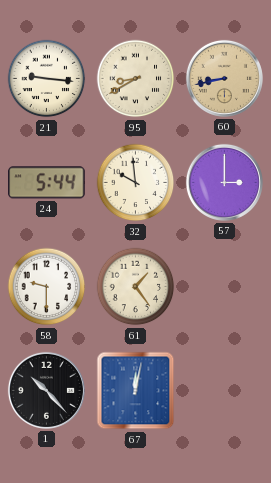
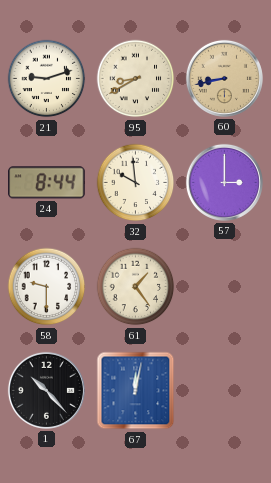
21: 9:16 -> 9:12 (47, 79)
24: 5:44 -> 8:44 (47, 183)
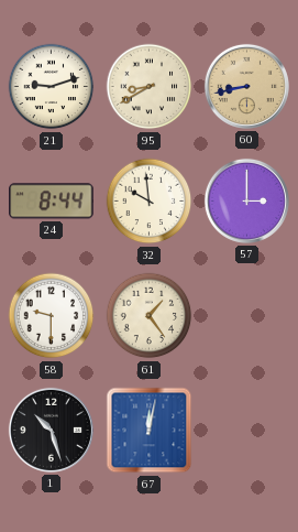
1: 10:23 -> 10:27 (51, 430)
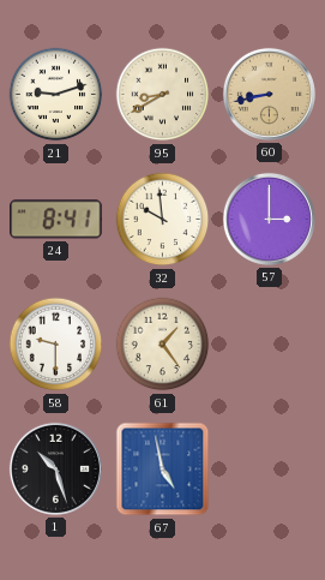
24: 8:44 -> 8:41 (56, 220)
67: 12:02 -> 4:58 (163, 470)
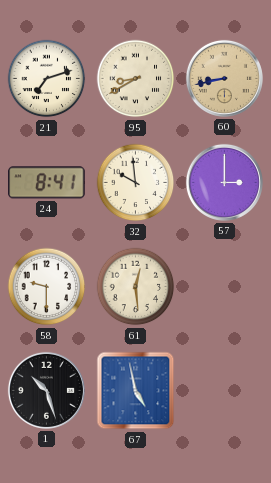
21: 9:12 -> 7:12 (47, 79)
61: 1:24 -> 12:29 (136, 287)
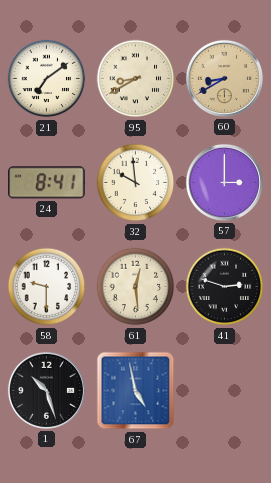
21: 7:12 -> 7:09 (47, 79)
60: 8:43 -> 8:40 (224, 78)
41: none -> 2:48 (225, 287)
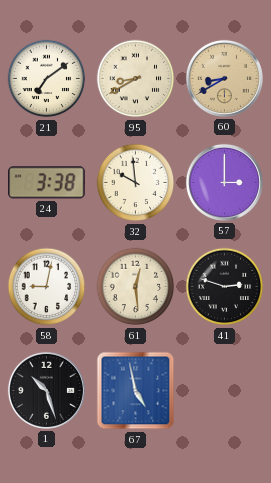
24: 8:41 -> 3:38 (47, 183)
58: 9:30 -> 9:02 (47, 287)
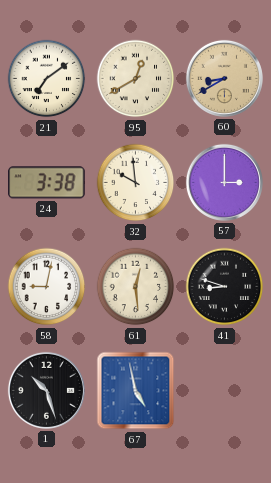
95: 8:40 -> 12:40 (136, 79)
41: 2:48 -> 8:48 (225, 287)
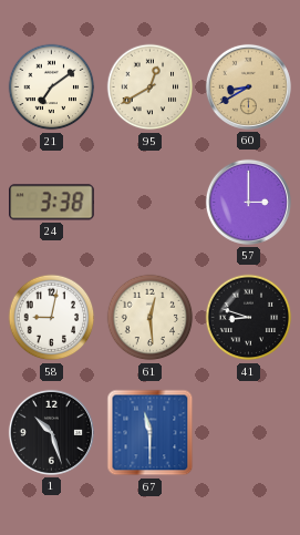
32: 9:59 -> none (136, 183)
67: 4:58 -> 11:30 (151, 433)
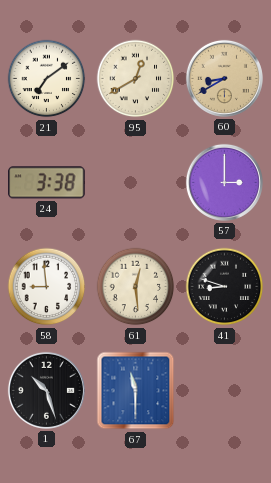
58: 9:02 -> 8:59 (47, 287)
